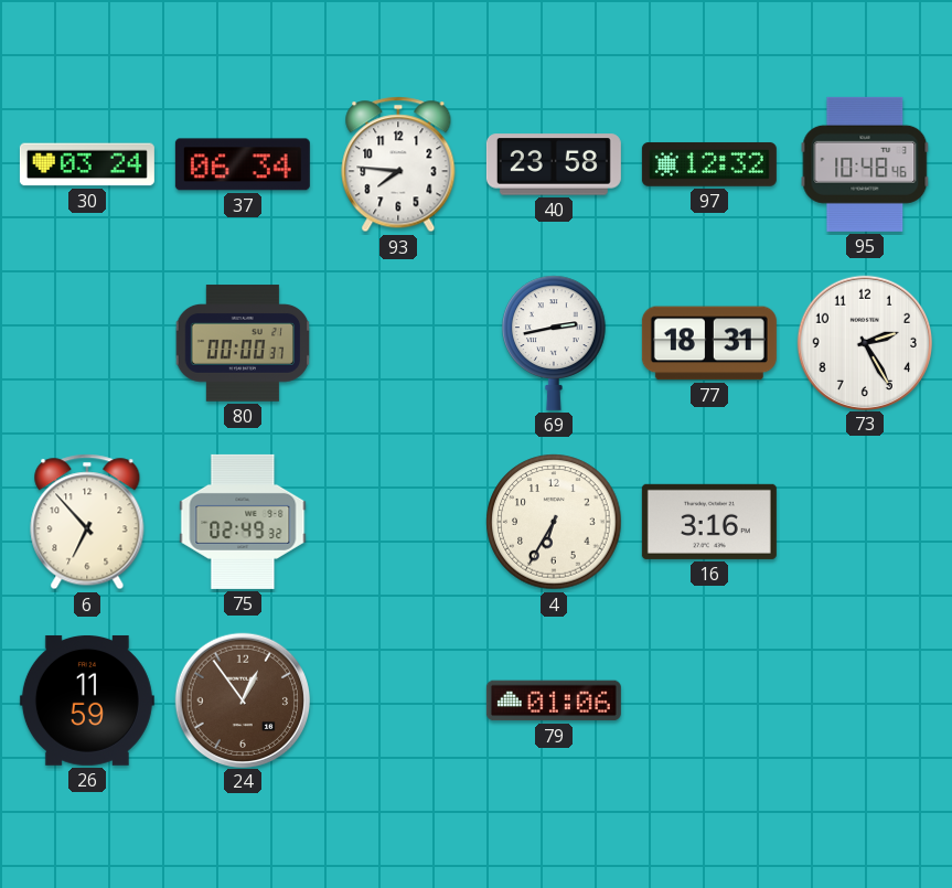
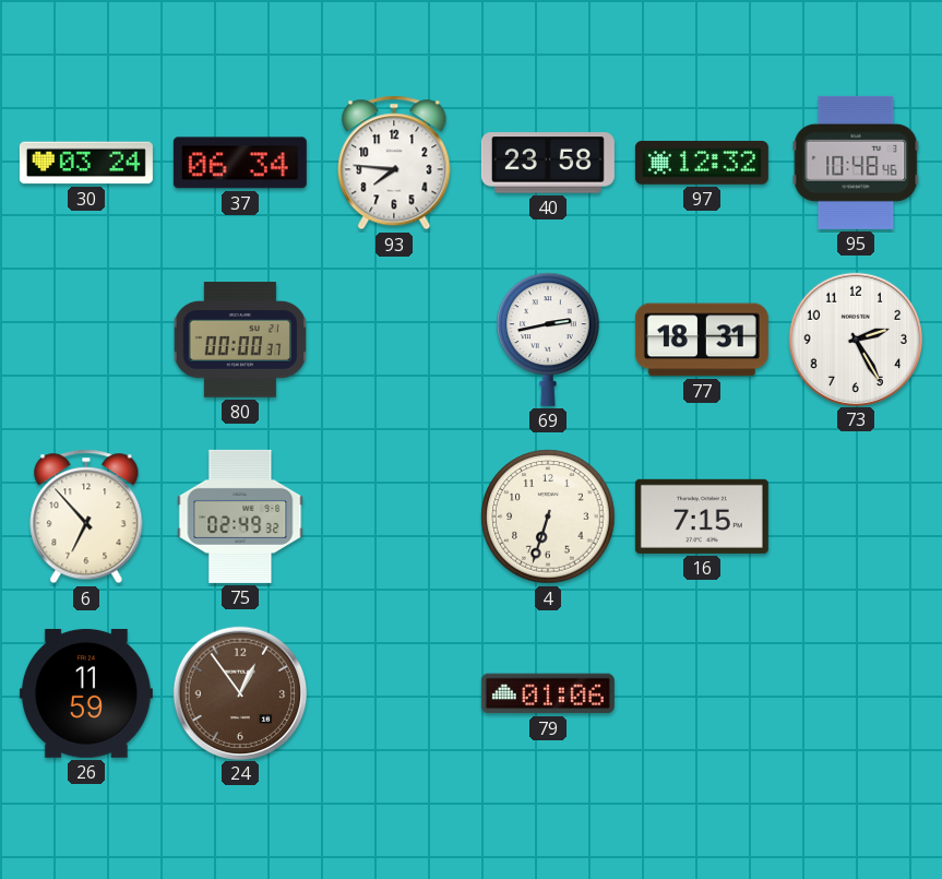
4: 6:35 -> 6:33 (548, 516)
16: 3:16 -> 7:15 (702, 516)
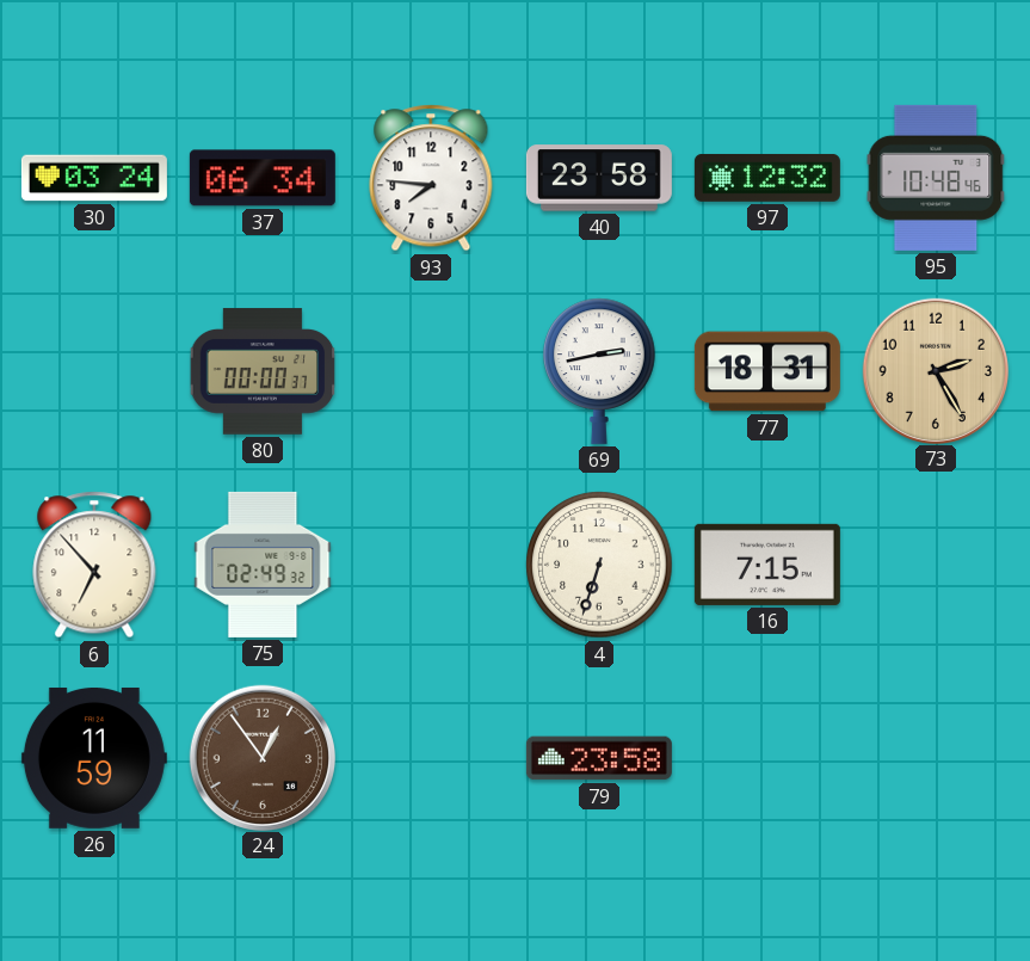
73 dial: white -> champagne (935, 370)
79: 01:06 -> 23:58 (599, 758)
